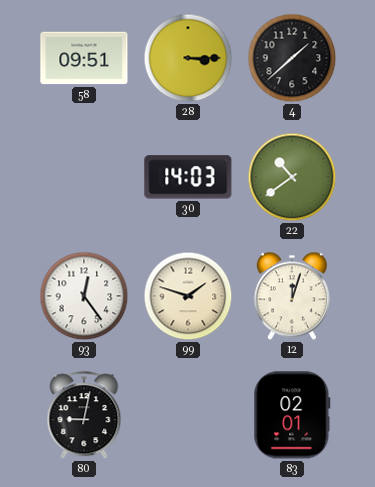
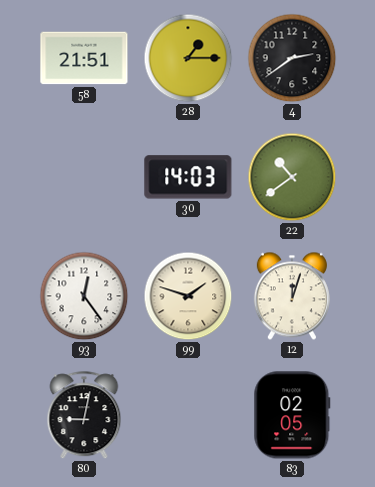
58: 09:51 -> 21:51 (84, 58)
28: 3:15 -> 1:15 (188, 58)
4: 1:38 -> 2:39 (292, 58)
83: 02:01 -> 02:05 (292, 415)
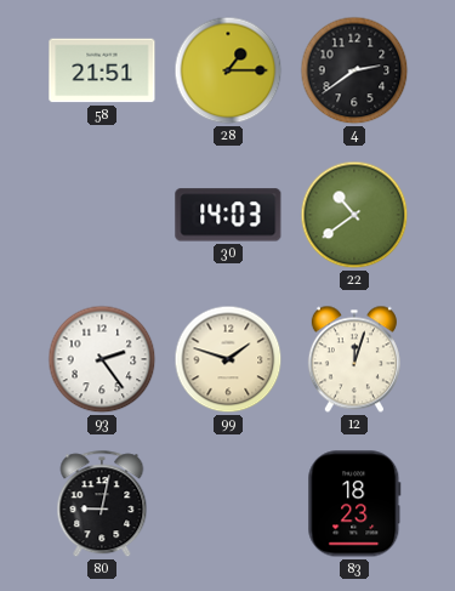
93: 12:24 -> 2:24 (102, 359)
83: 02:05 -> 18:23 (354, 504)
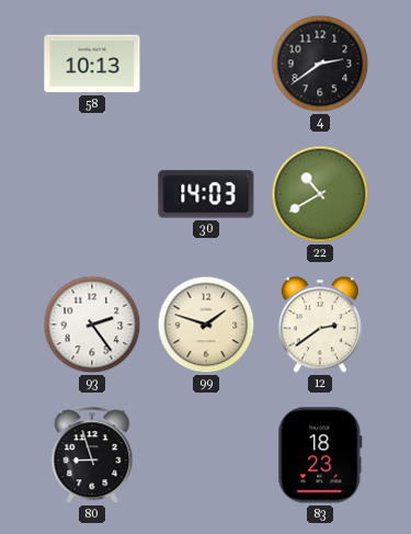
58: 21:51 -> 10:13 (92, 64)
28: 1:15 -> none (228, 70)
22: 10:39 -> 10:40 (320, 194)
12: 12:03 -> 2:39 (320, 325)
80: 9:02 -> 8:57 (92, 456)
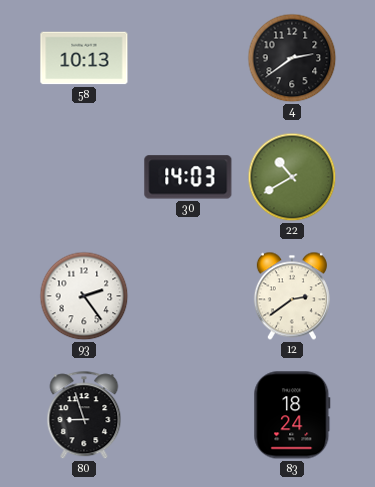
99: 1:48 -> none (206, 325)
83: 18:23 -> 18:24 (292, 415)
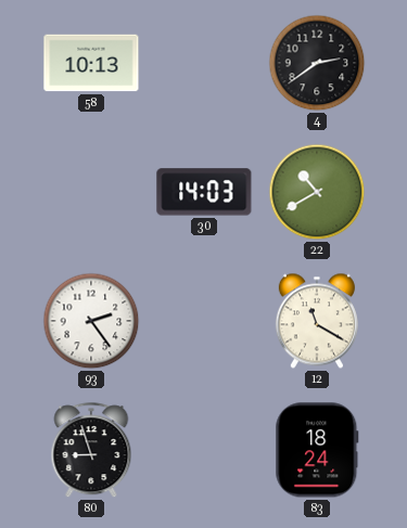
12: 2:39 -> 11:20 (317, 321)
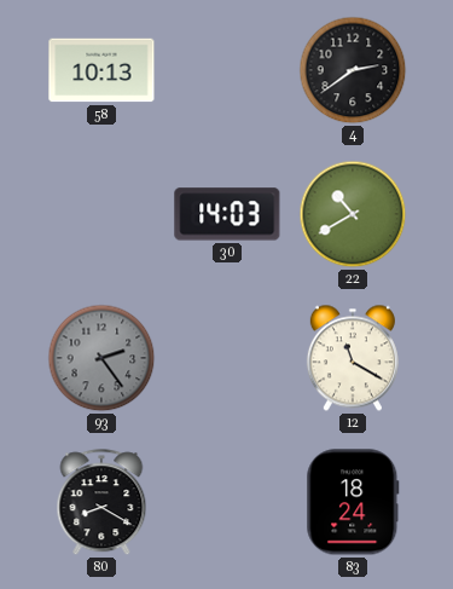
93 dial: white -> grey (101, 358)
80: 8:57 -> 8:20 (101, 503)
